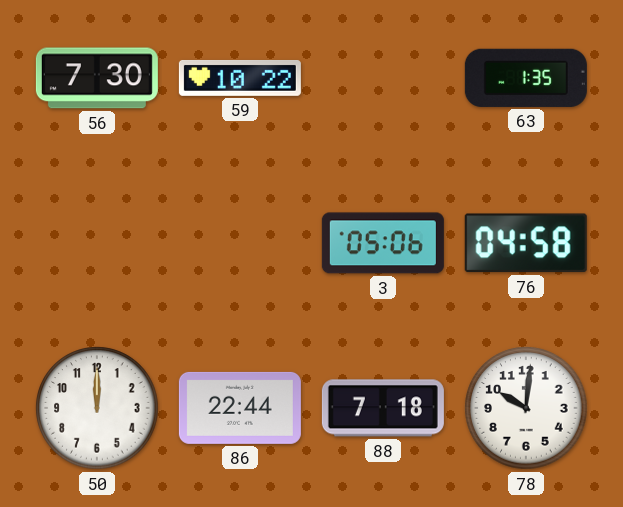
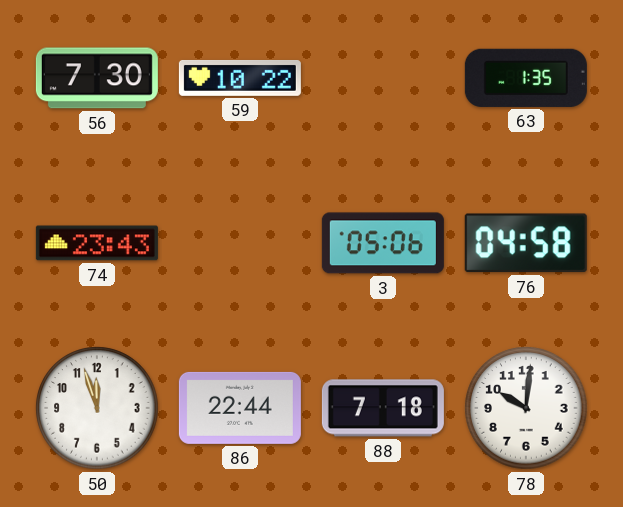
74: none -> 23:43 (97, 243)
50: 12:00 -> 11:57 (97, 408)
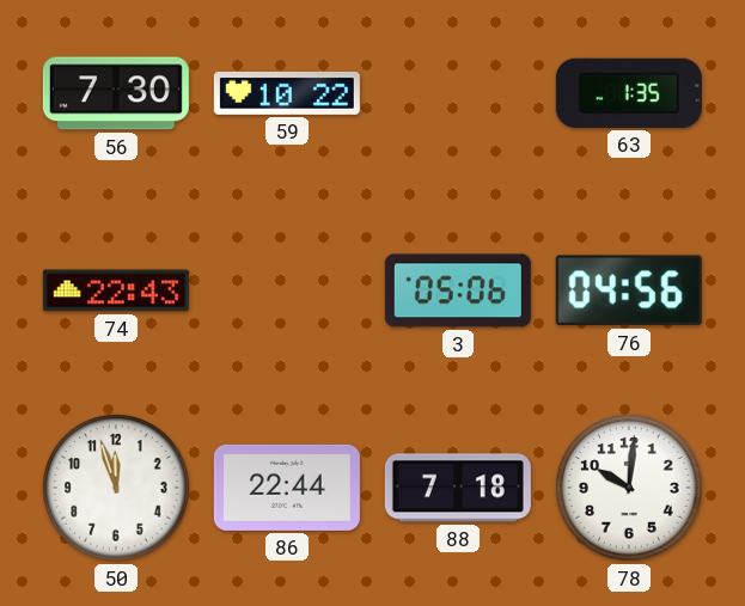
74: 23:43 -> 22:43 (116, 290)
76: 04:58 -> 04:56 (629, 290)
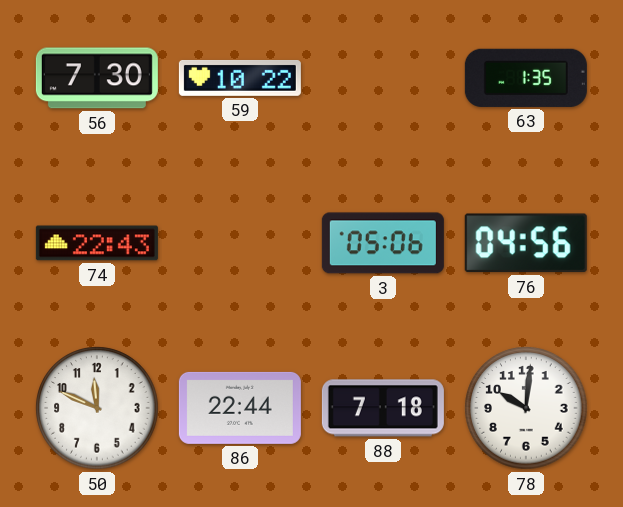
50: 11:57 -> 11:49 (97, 408)
